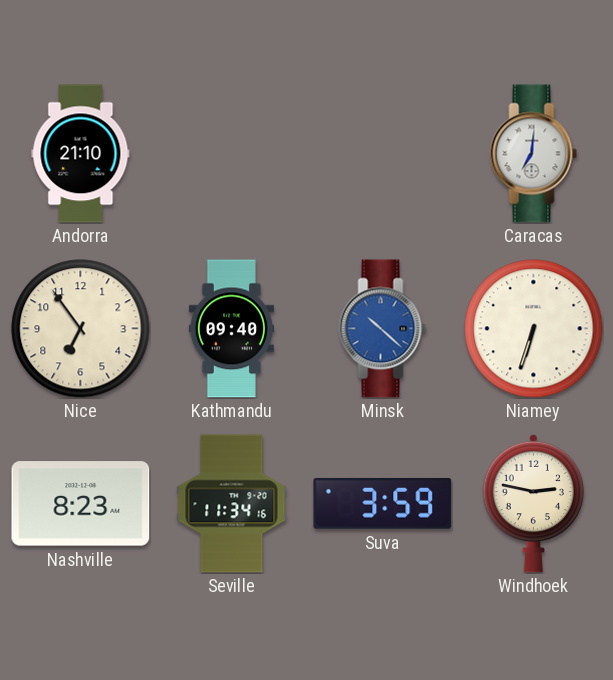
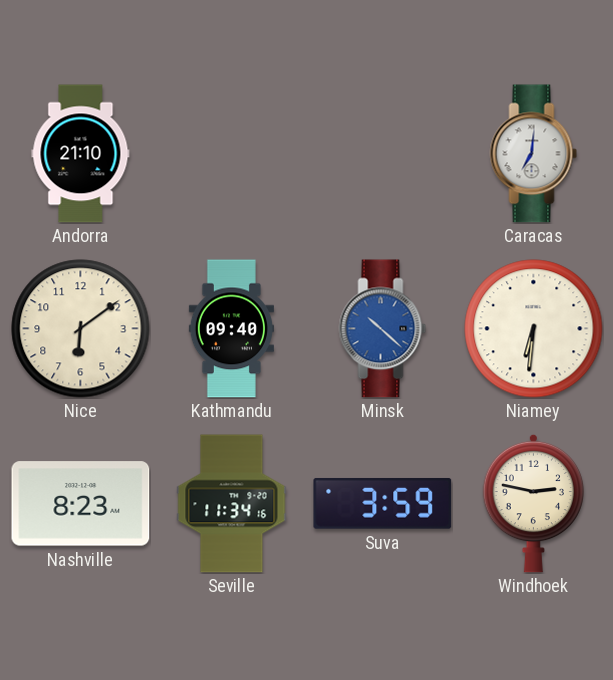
Nice: 6:54 -> 6:09 (81, 329)
Niamey: 6:33 -> 6:31 (534, 329)
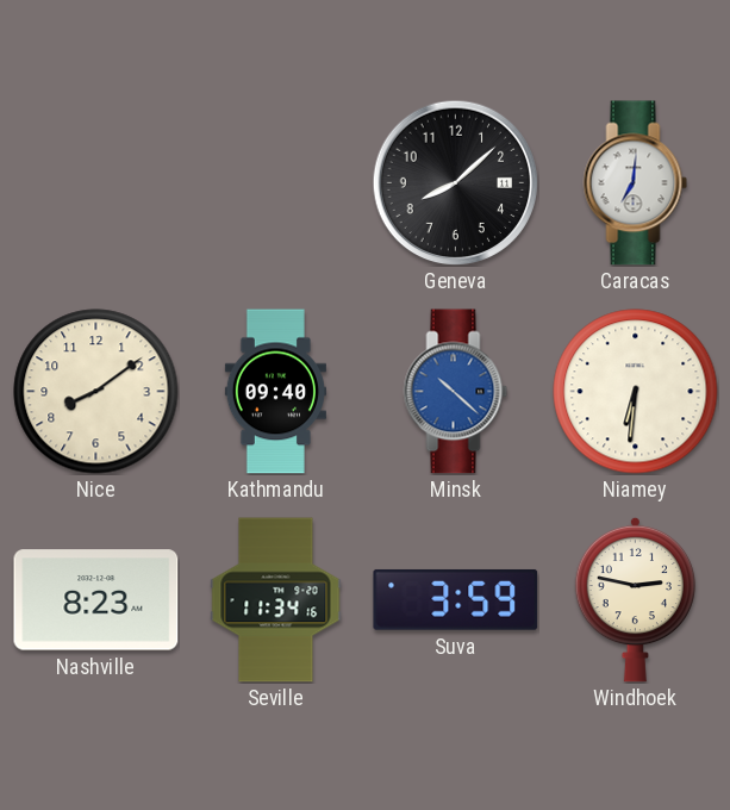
Andorra: 21:10 -> none (81, 154)
Geneva: none -> 8:08 (455, 182)
Nice: 6:09 -> 8:09 (96, 392)
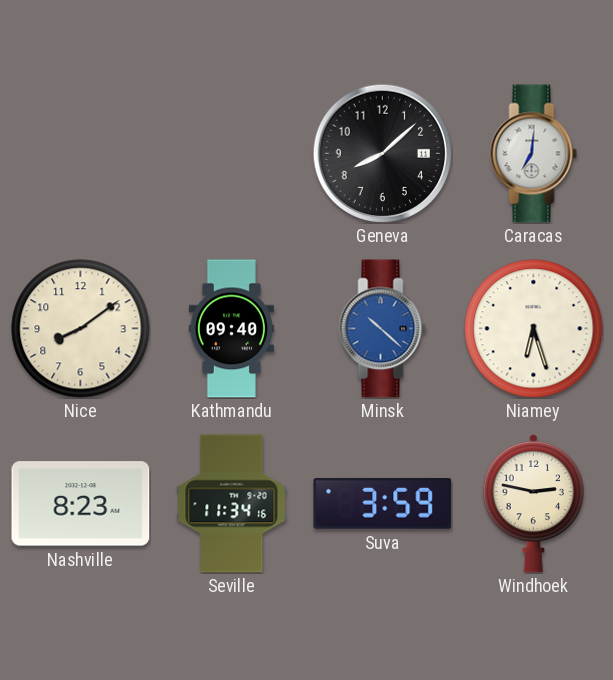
Niamey: 6:31 -> 6:27 (534, 329)
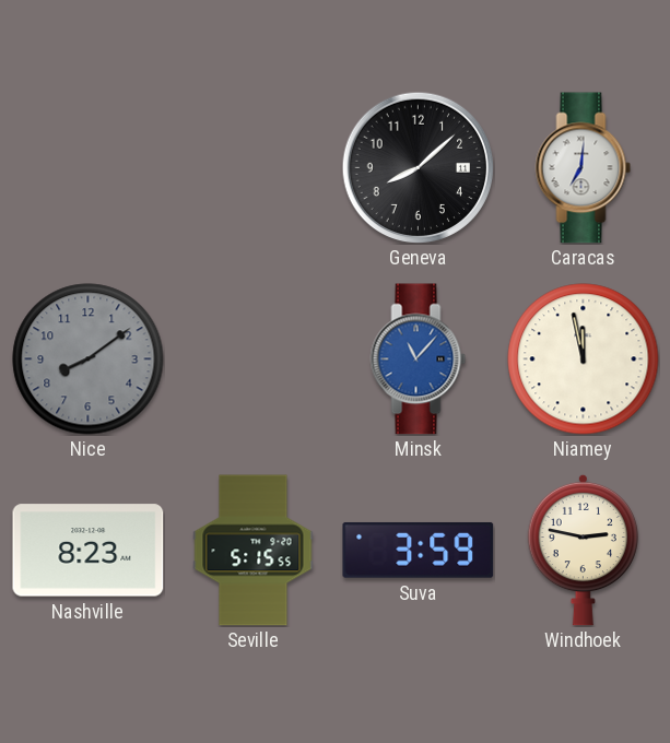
Nice dial: cream -> grey (89, 359)
Kathmandu: 09:40 -> none (231, 329)
Minsk: 10:22 -> 11:07 (419, 359)
Niamey: 6:27 -> 11:58 (584, 359)
Seville: 11:34 -> 5:15 (254, 551)
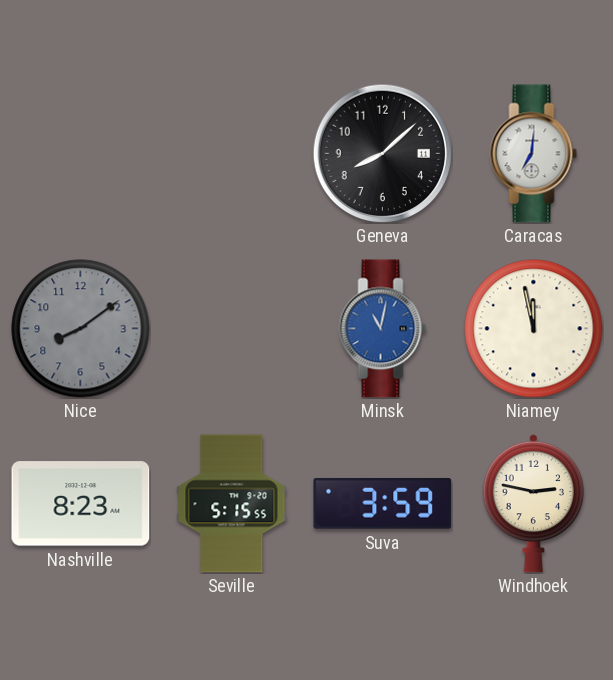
Minsk: 11:07 -> 11:02 (383, 329)
